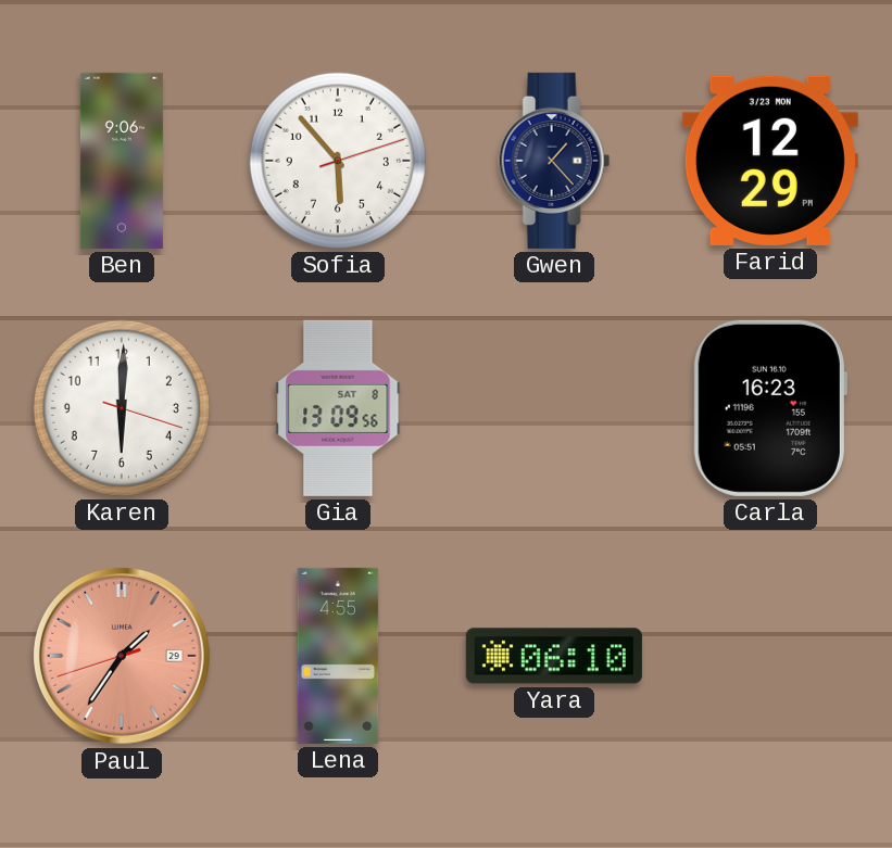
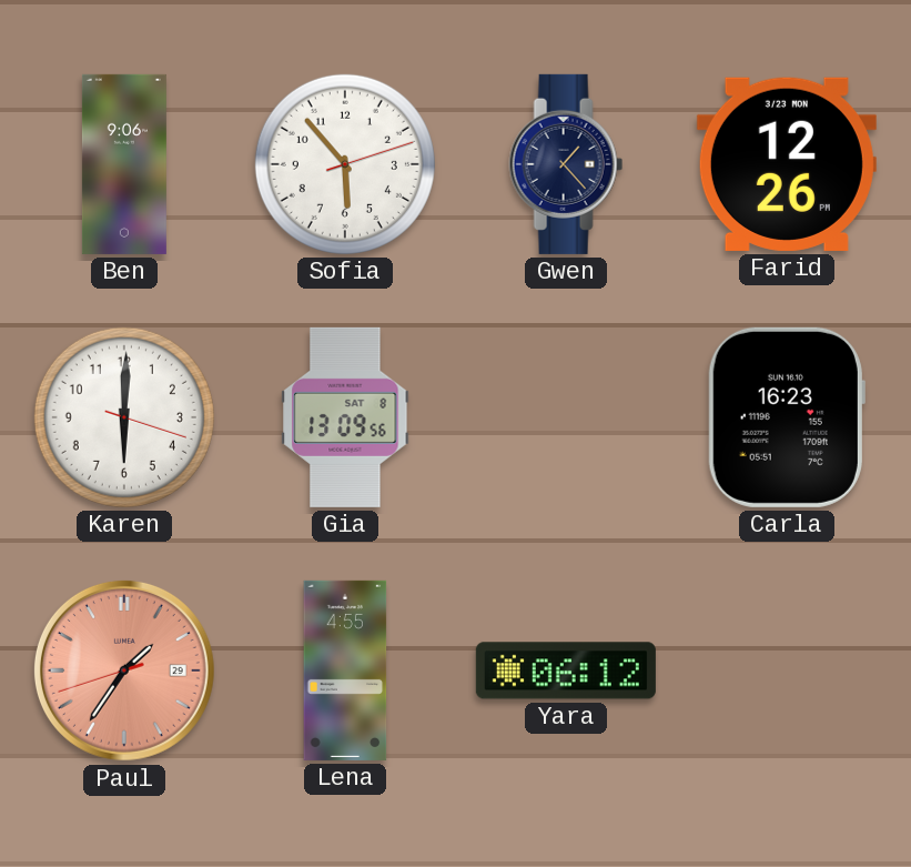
Farid: 12:29 -> 12:26 (787, 164)
Yara: 06:10 -> 06:12 (566, 671)
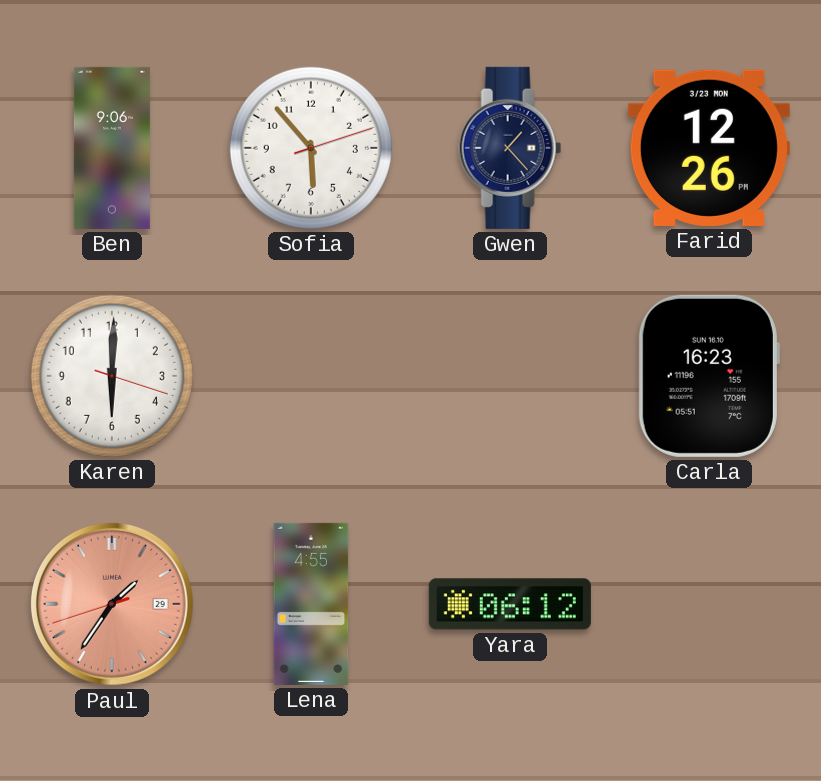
Gia: 13:09 -> none (345, 417)
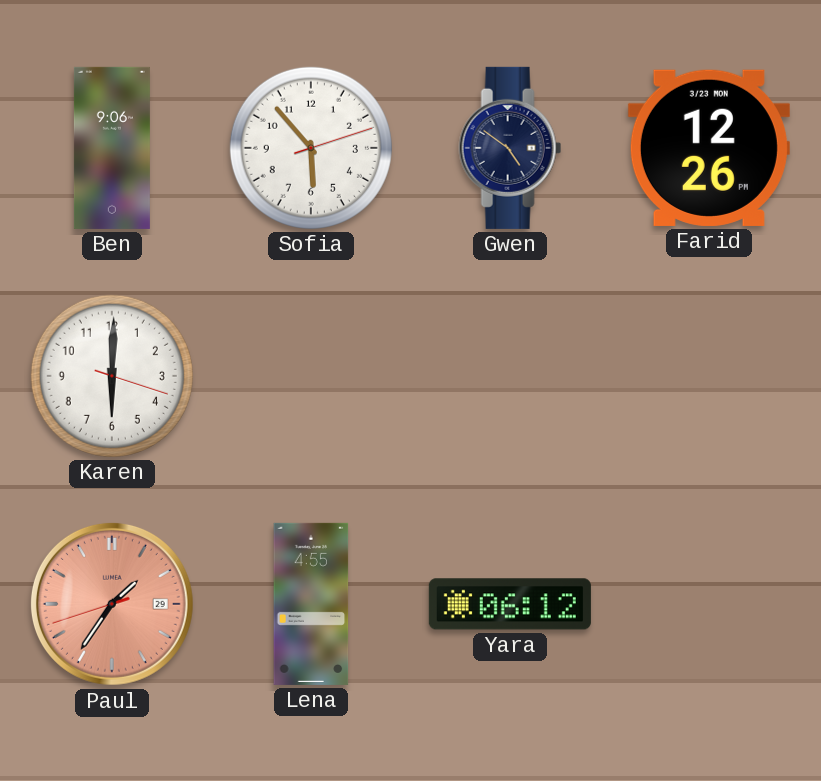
Gwen: 1:23 -> 4:51 (510, 148)
Carla: 16:23 -> none (709, 376)
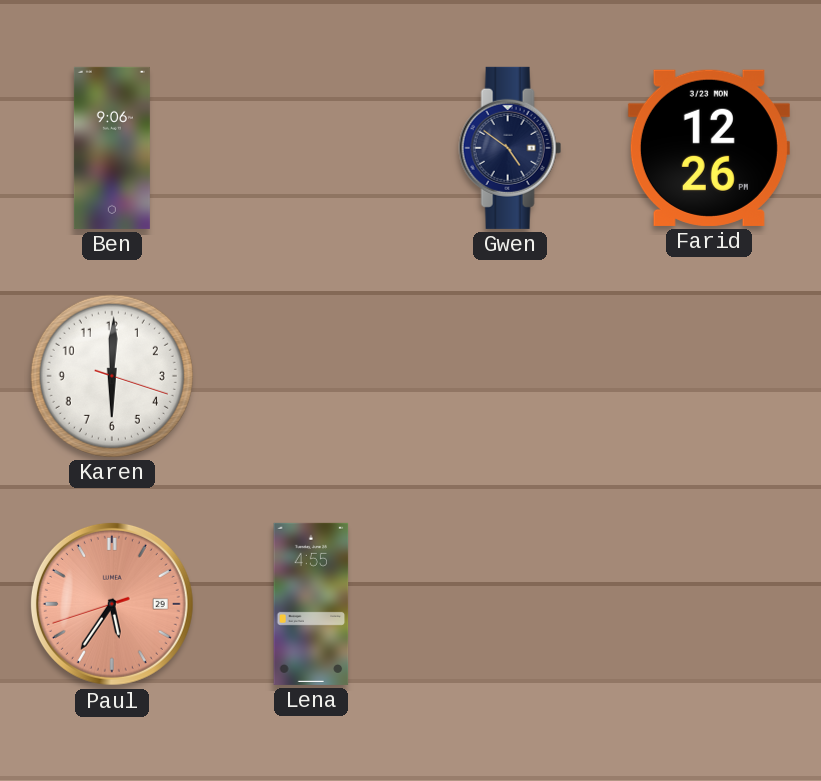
Sofia: 5:53 -> none (311, 148)
Paul: 1:35 -> 5:35 (112, 604)
Yara: 06:12 -> none (510, 604)
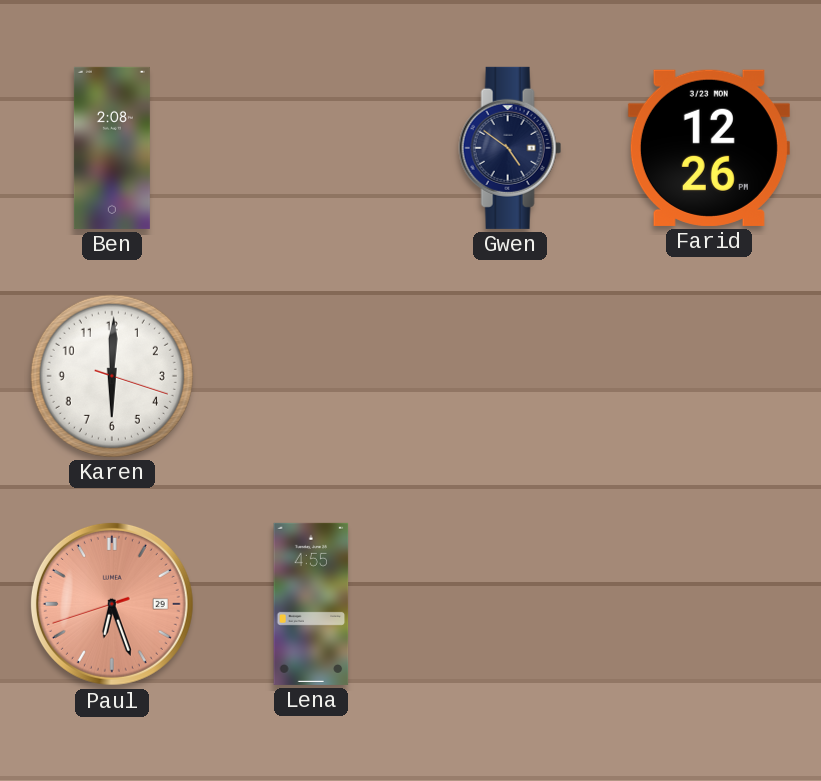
Ben: 9:06 -> 2:08 (112, 148)
Paul: 5:35 -> 6:26 (112, 604)
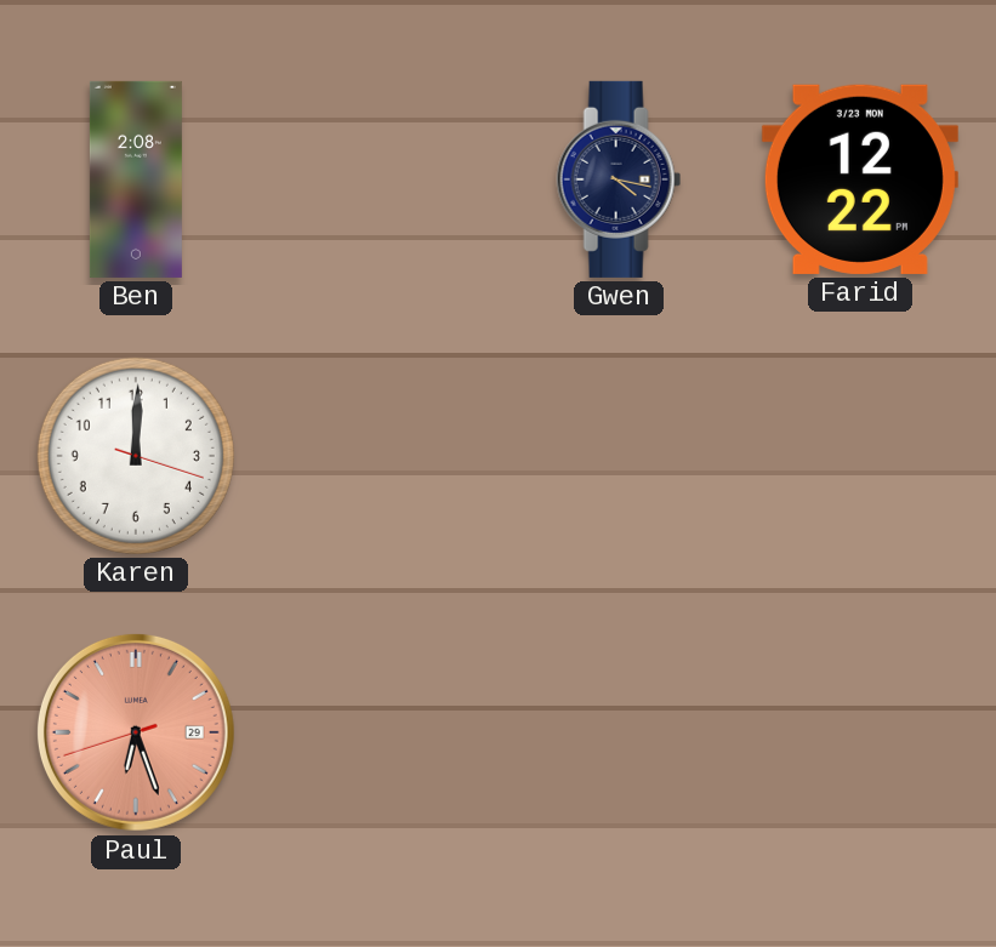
Gwen: 4:51 -> 4:17 (619, 179)
Farid: 12:26 -> 12:22 (860, 179)
Karen: 6:00 -> 12:00 (136, 456)
Lena: 4:55 -> none (311, 604)
